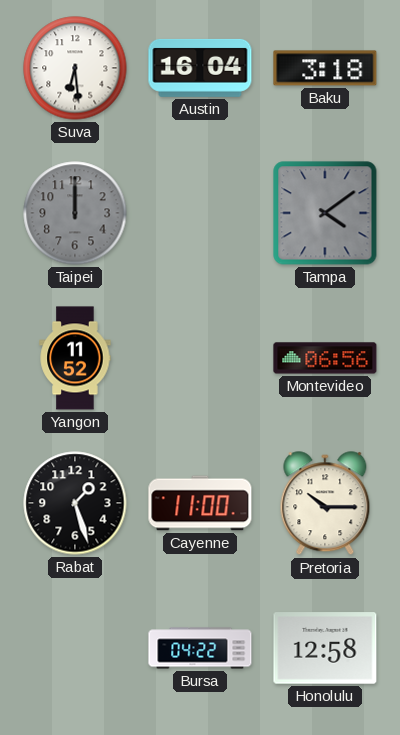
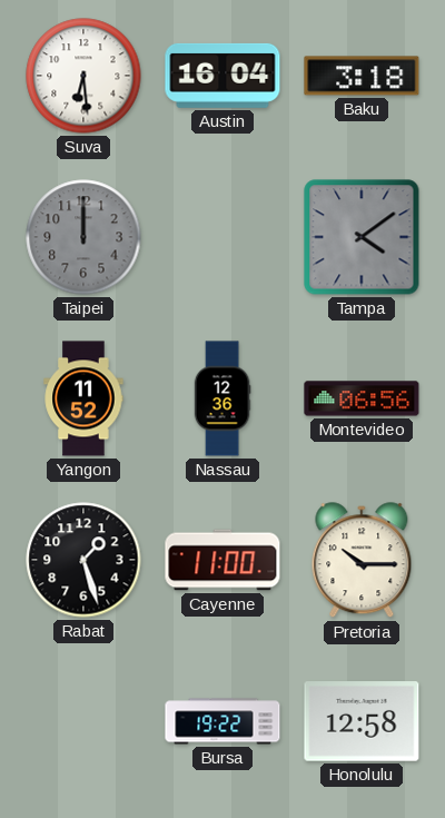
Nassau: none -> 12:36 (222, 398)
Bursa: 04:22 -> 19:22 (222, 721)
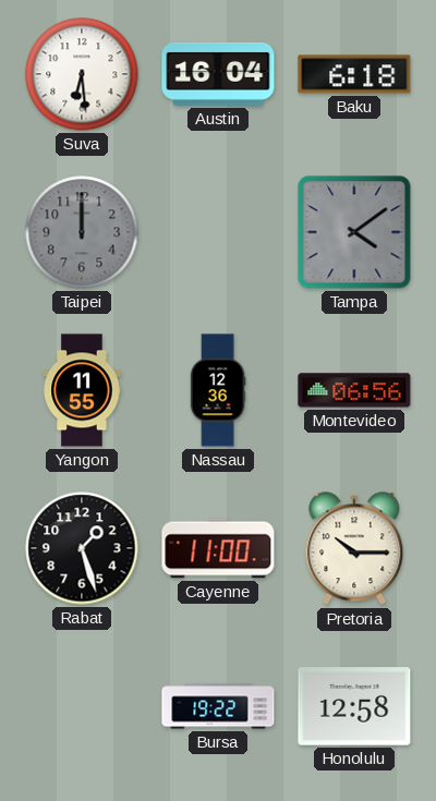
Baku: 3:18 -> 6:18 (354, 74)
Yangon: 11:52 -> 11:55 (82, 390)
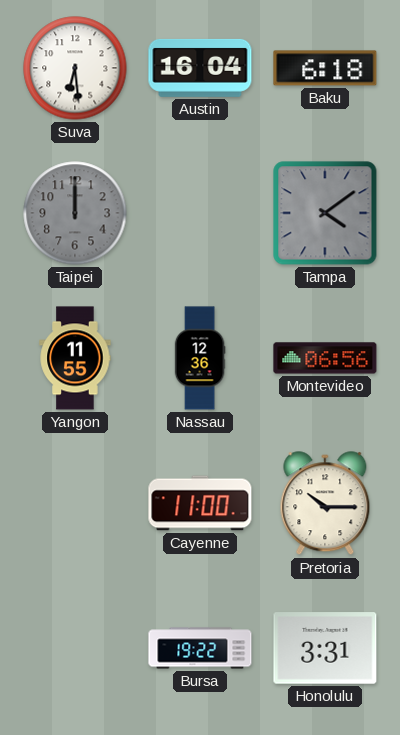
Rabat: 1:27 -> none (82, 548)
Honolulu: 12:58 -> 3:31 (325, 648)
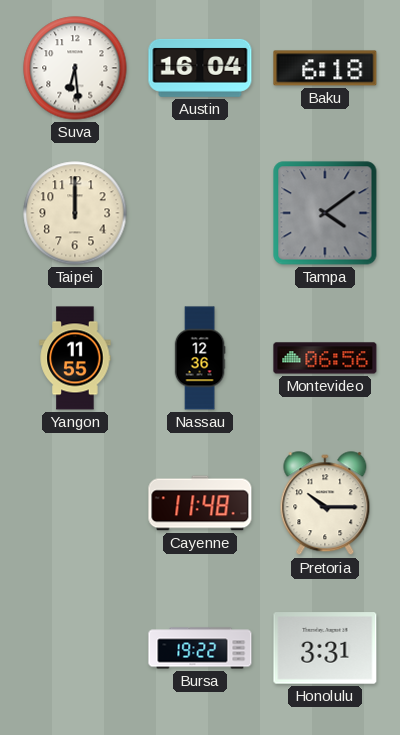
Taipei dial: grey -> cream (75, 213)
Cayenne: 11:00 -> 11:48 (200, 503)
